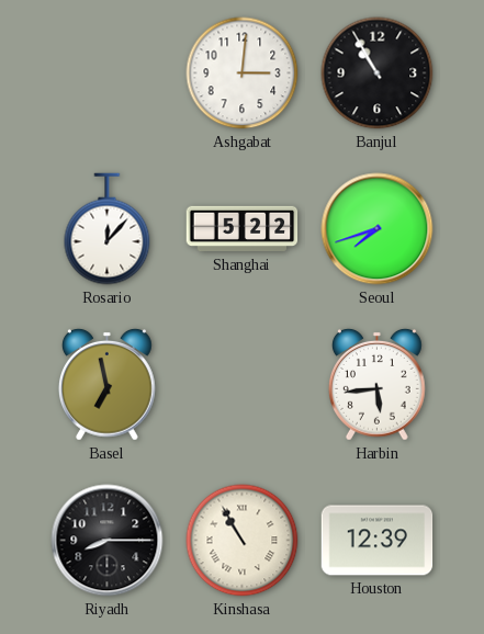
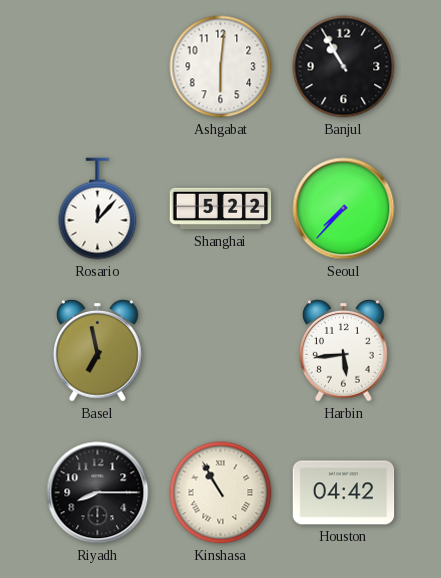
Ashgabat: 3:01 -> 6:01 (221, 67)
Seoul: 7:42 -> 7:37 (344, 209)
Houston: 12:39 -> 04:42 (344, 493)
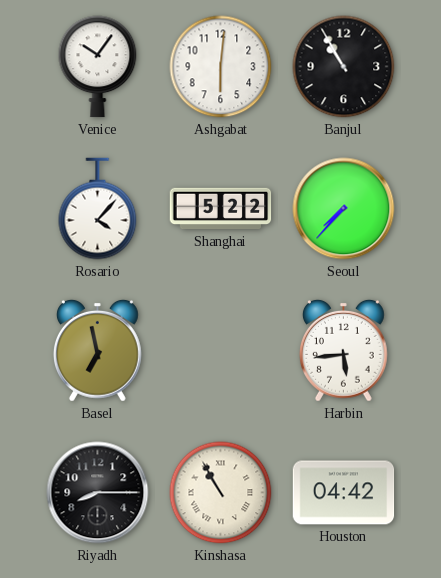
Venice: none -> 10:06 (98, 67)
Rosario: 12:07 -> 4:07 (98, 209)
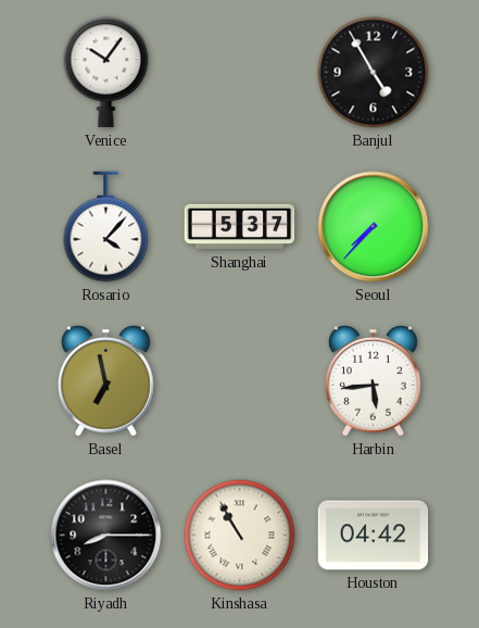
Ashgabat: 6:01 -> none (221, 67)
Banjul: 10:55 -> 4:55 (374, 73)
Shanghai: 5:22 -> 5:37 (240, 227)
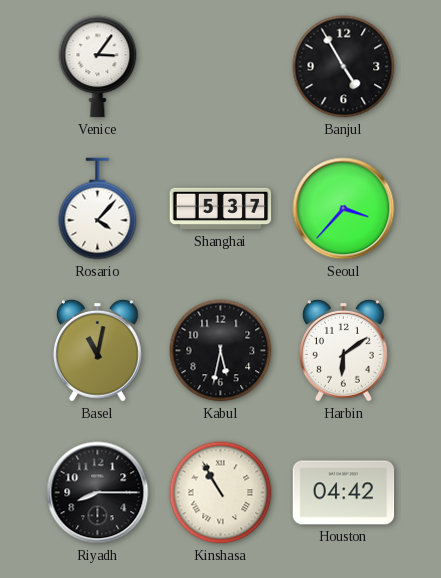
Venice: 10:06 -> 3:06 (98, 67)
Seoul: 7:37 -> 3:37 (344, 209)
Basel: 6:58 -> 11:02 (98, 350)
Kabul: none -> 5:32 (221, 351)
Harbin: 5:44 -> 6:09 (344, 350)
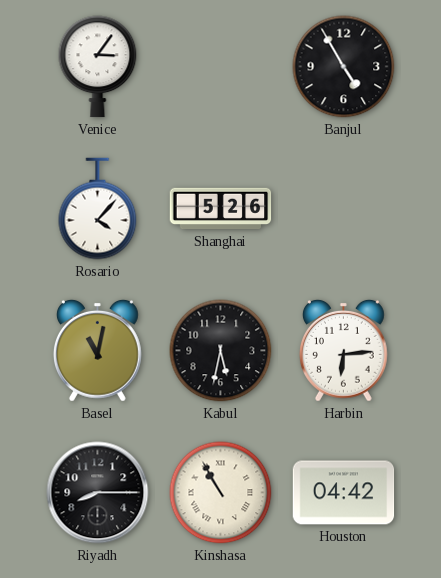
Shanghai: 5:37 -> 5:26 (221, 209)
Seoul: 3:37 -> none (344, 209)
Harbin: 6:09 -> 6:14 (344, 350)
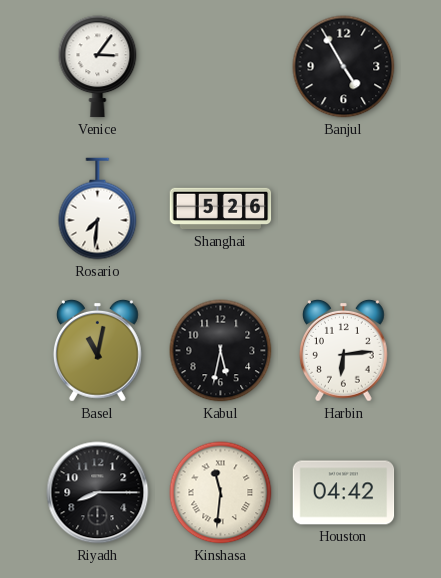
Rosario: 4:07 -> 7:31 (98, 209)
Kinshasa: 10:55 -> 11:31 (221, 493)
